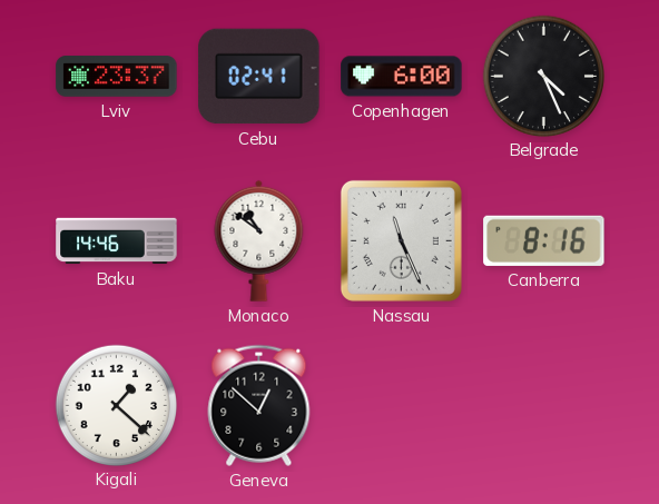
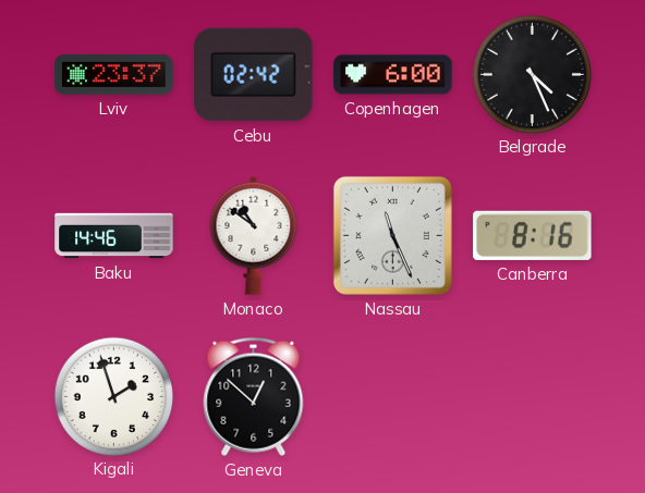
Cebu: 02:41 -> 02:42 (254, 75)
Kigali: 1:22 -> 1:57 (113, 396)
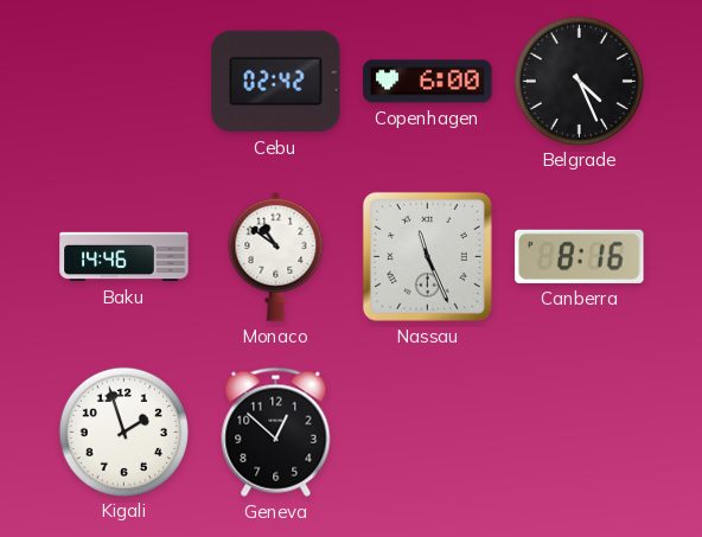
Lviv: 23:37 -> none (114, 75)
